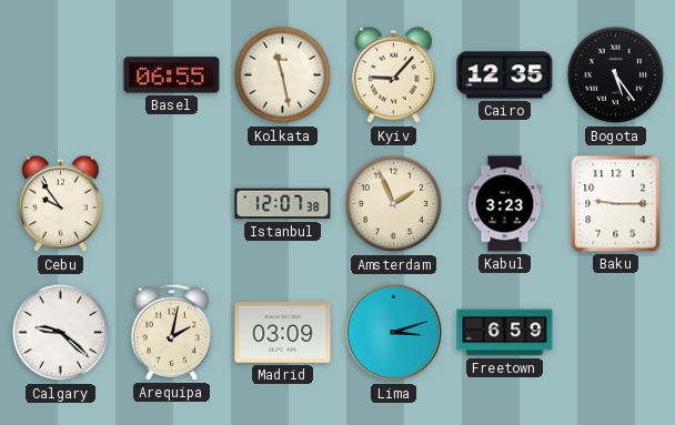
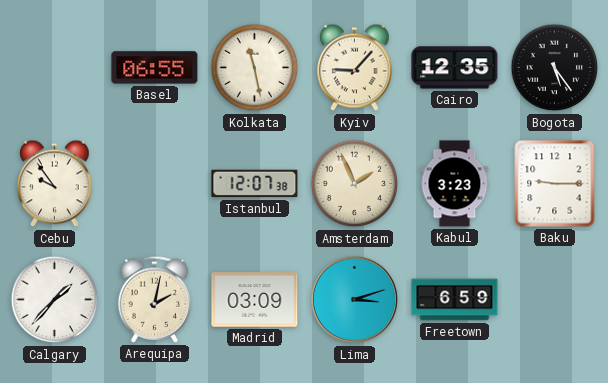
Calgary: 9:22 -> 1:37 (55, 300)
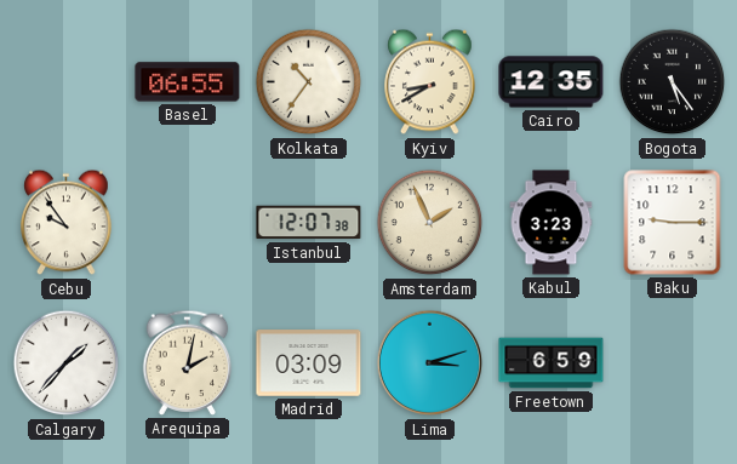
Kolkata: 11:28 -> 10:36 (309, 82)
Kyiv: 9:07 -> 8:40 (430, 82)
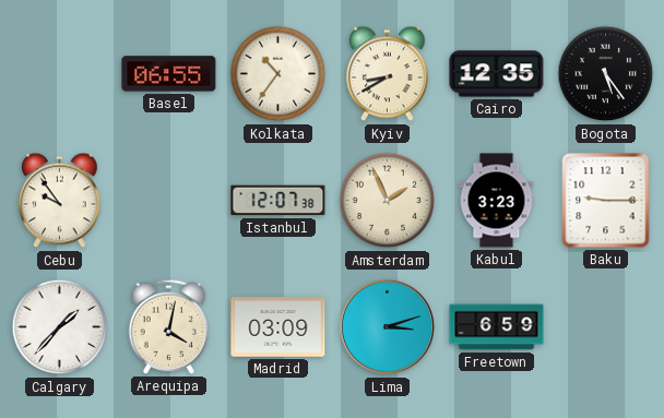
Arequipa: 2:02 -> 4:02 (169, 326)
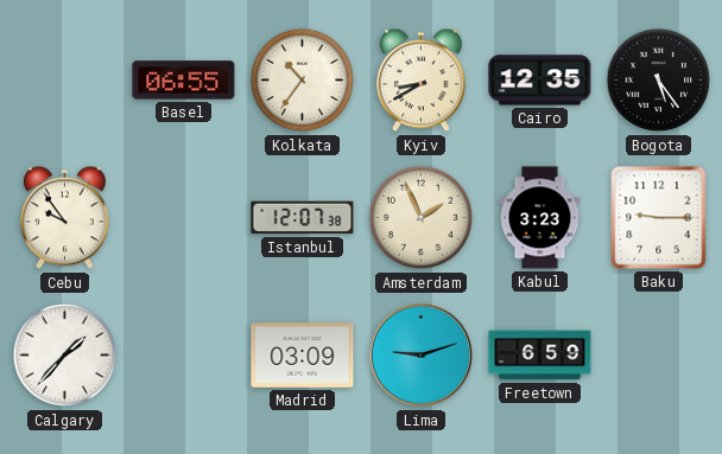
Arequipa: 4:02 -> none (169, 326)
Lima: 3:12 -> 9:12 (422, 356)
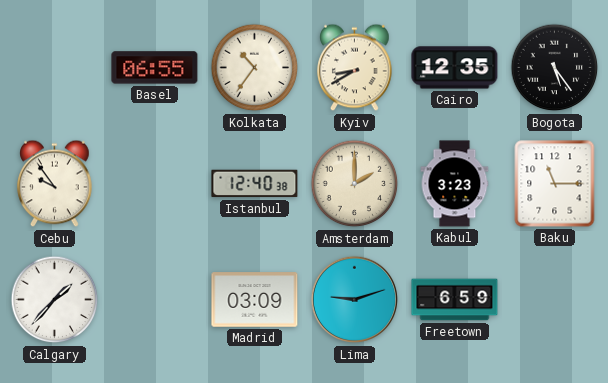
Istanbul: 12:07 -> 12:40 (255, 184)
Amsterdam: 1:56 -> 2:00 (355, 184)
Baku: 9:15 -> 11:15 (555, 184)
